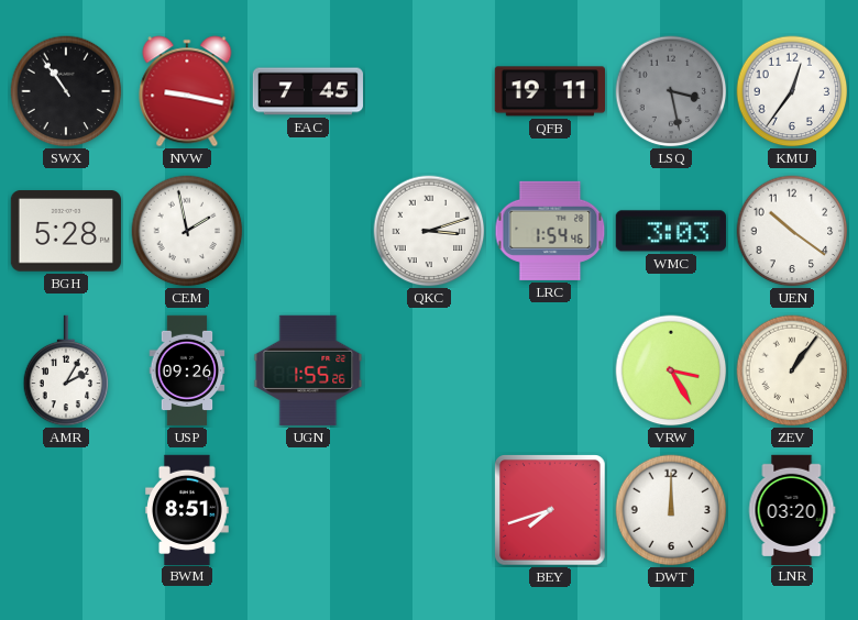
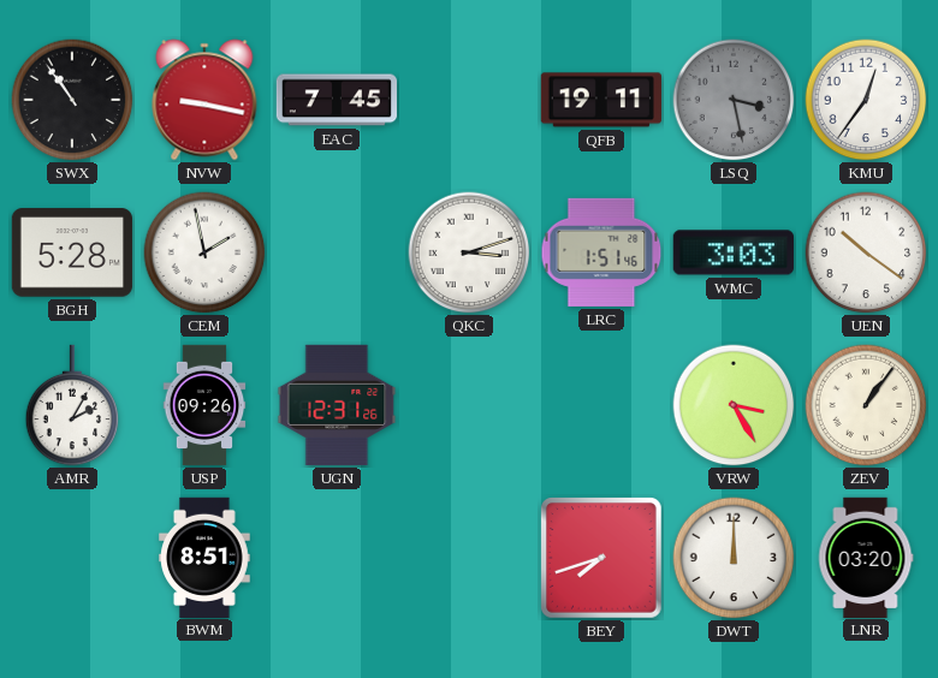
LRC: 1:54 -> 1:51 (601, 252)
UGN: 1:55 -> 12:31 (337, 405)
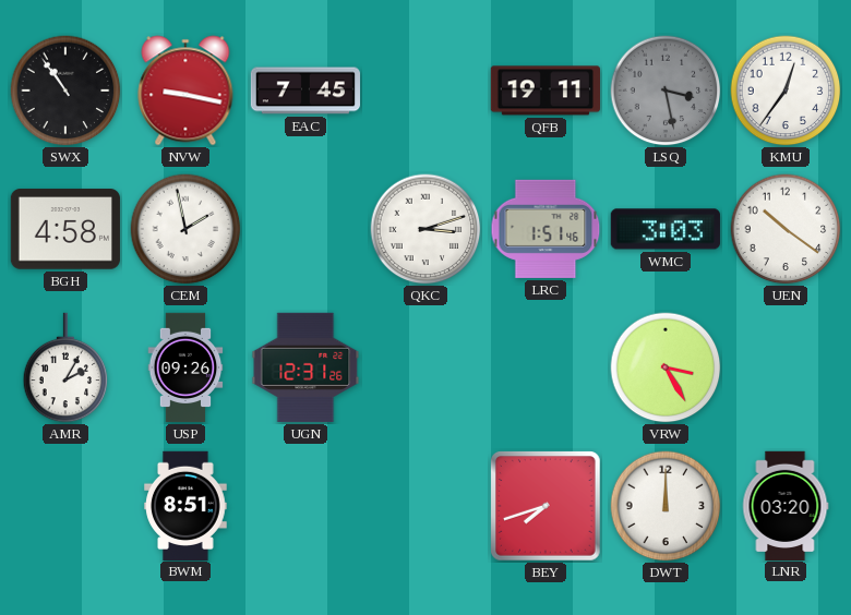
BGH: 5:28 -> 4:58 (65, 229)
ZEV: 1:06 -> none (866, 405)
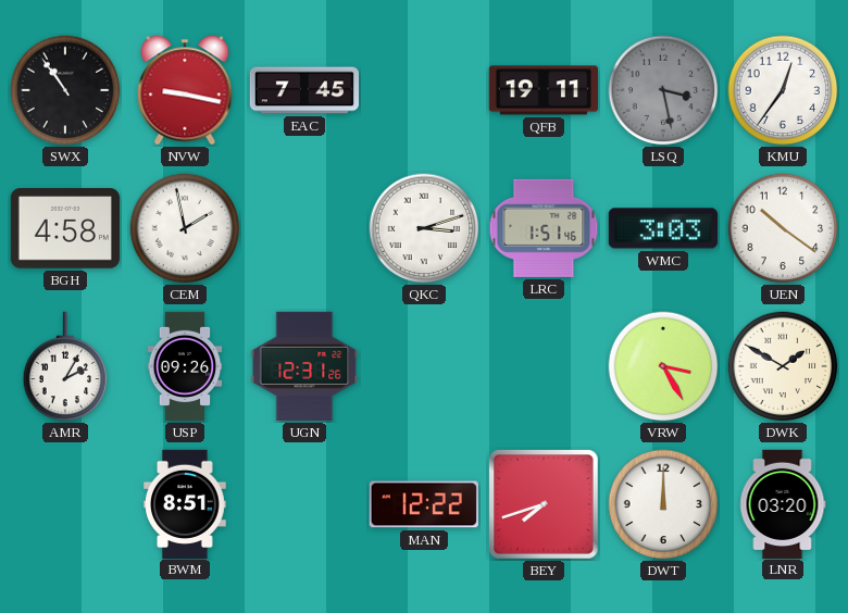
DWK: none -> 1:50 (783, 366)
MAN: none -> 12:22 (424, 504)
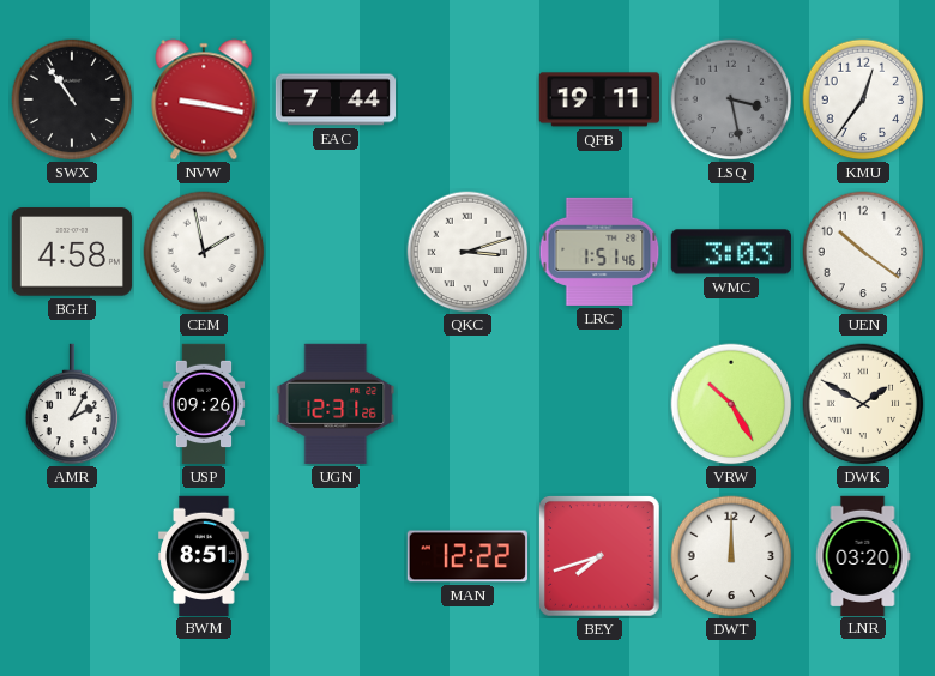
EAC: 7:45 -> 7:44 (336, 99)
VRW: 3:25 -> 10:25 (731, 404)
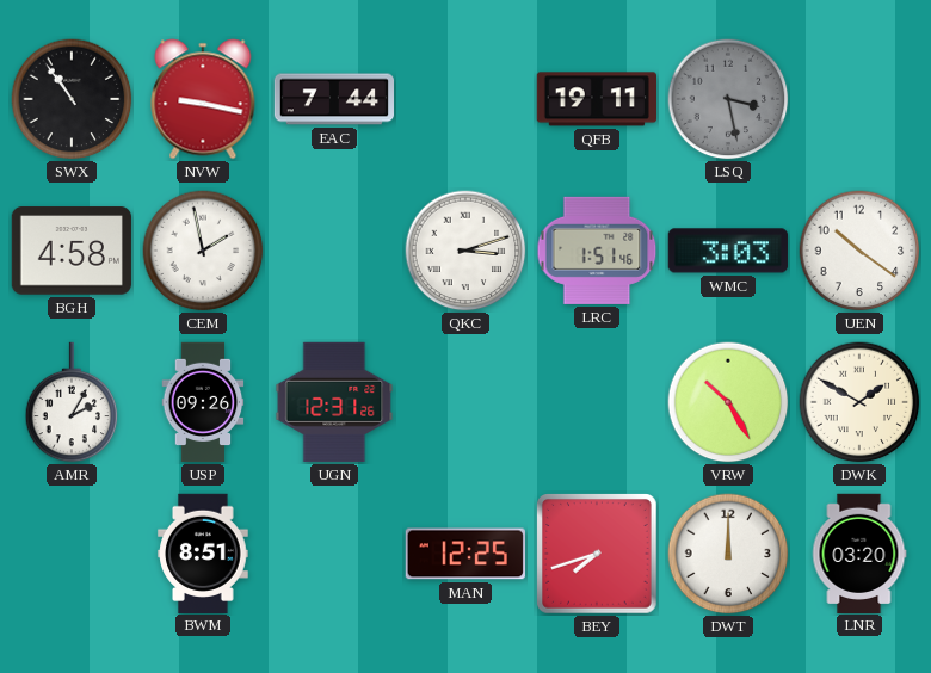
KMU: 12:36 -> none (863, 99)
MAN: 12:22 -> 12:25 (465, 554)
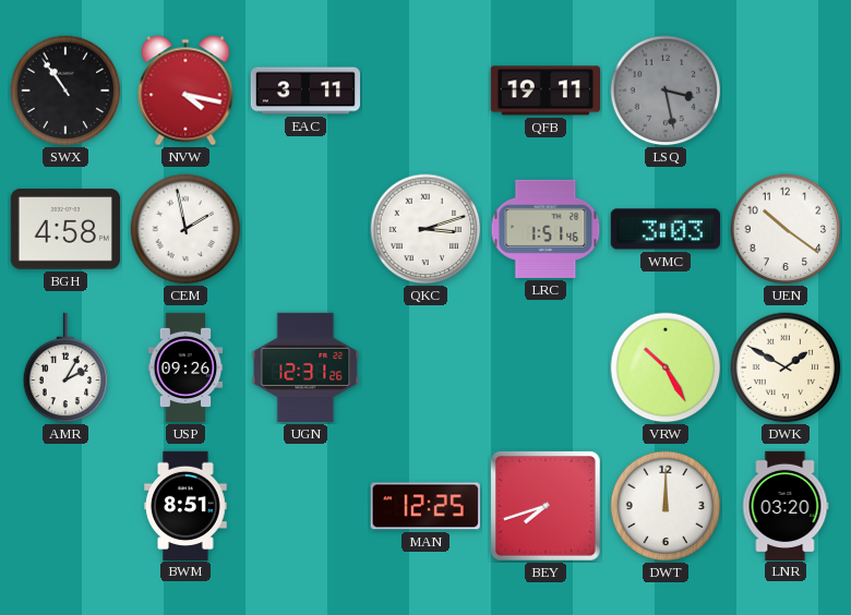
NVW: 9:17 -> 4:17 (185, 91)
EAC: 7:44 -> 3:11 (305, 91)
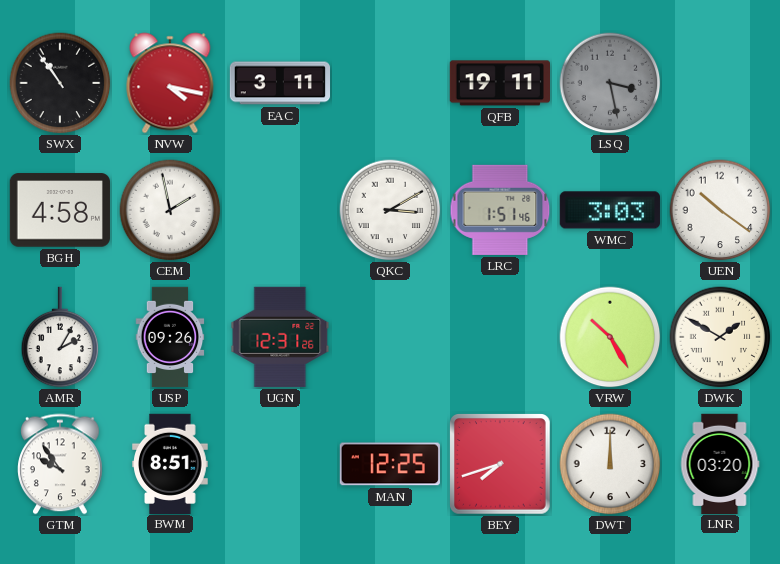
QKC: 3:12 -> 3:10 (390, 210)
GTM: none -> 9:54 (61, 464)
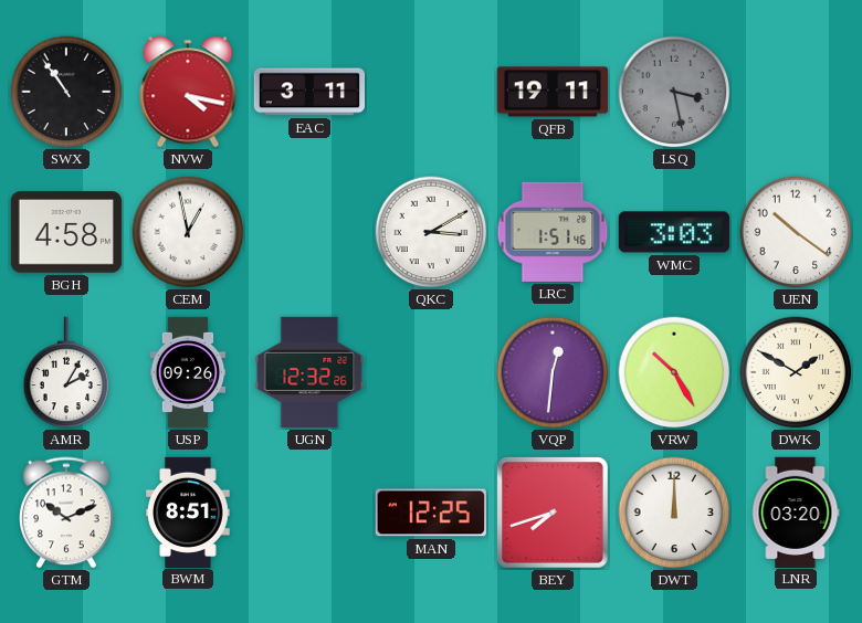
CEM: 1:58 -> 12:58 (188, 232)
UGN: 12:31 -> 12:32 (309, 372)
VQP: none -> 12:31 (553, 372)
GTM: 9:54 -> 10:11 (67, 513)
